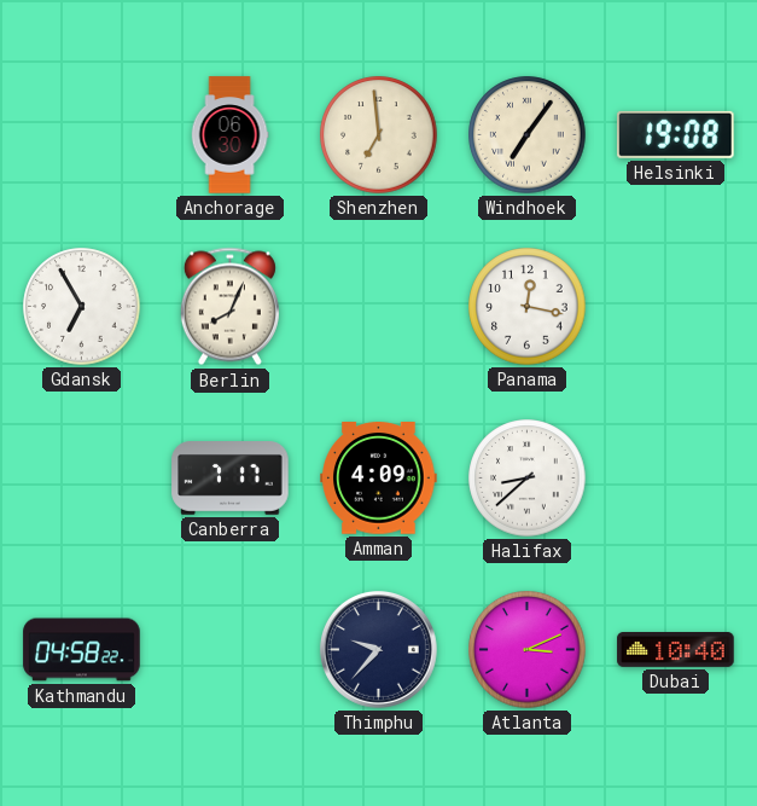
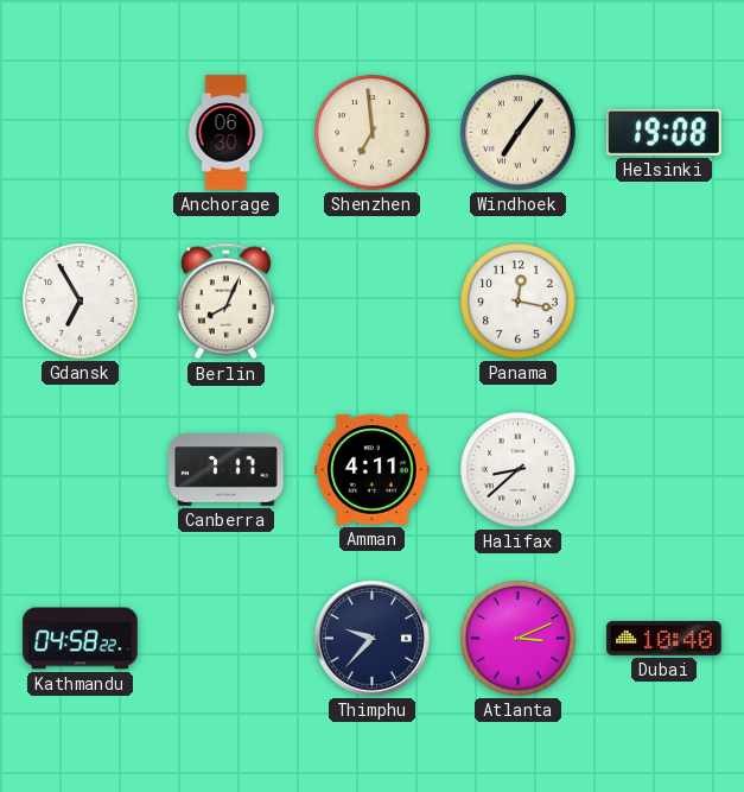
Amman: 4:09 -> 4:11 (373, 470)
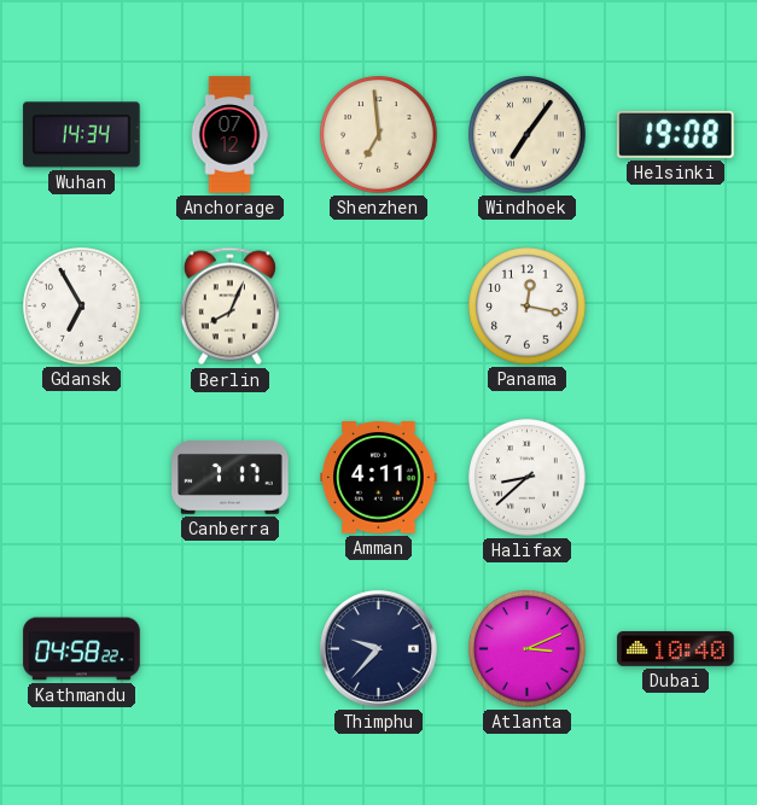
Wuhan: none -> 14:34 (82, 135)
Anchorage: 06:30 -> 07:12 (229, 135)
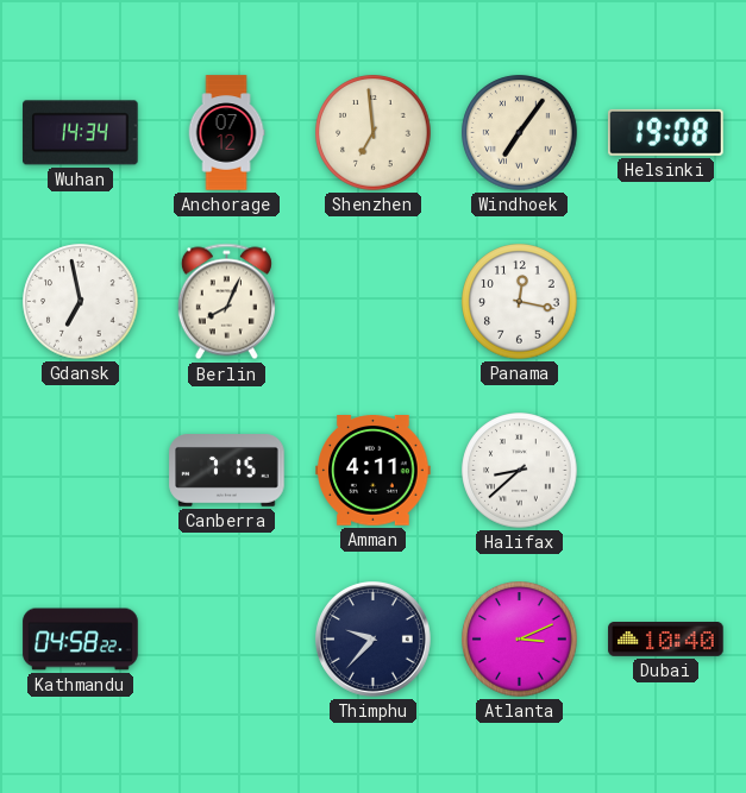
Gdansk: 6:55 -> 6:58 (81, 302)
Canberra: 7:17 -> 7:15 (227, 471)
